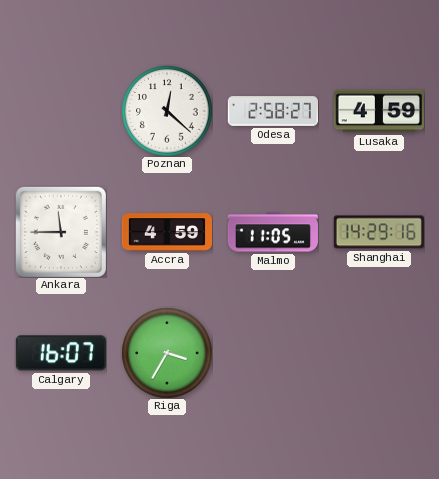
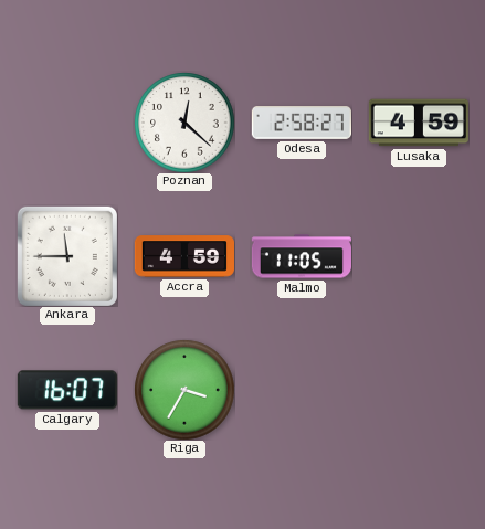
Shanghai: 14:29 -> none (379, 232)
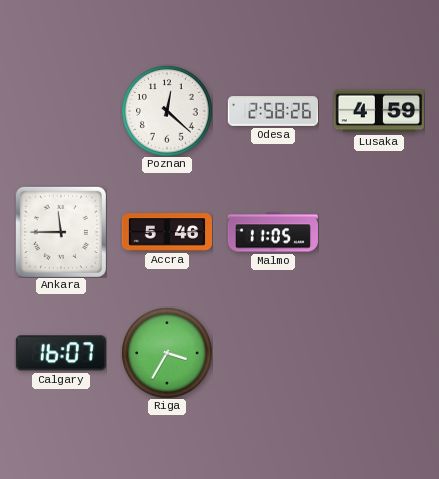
Odesa: 2:58:27 -> 2:58:26 (273, 111)
Accra: 4:59 -> 5:46 (166, 232)
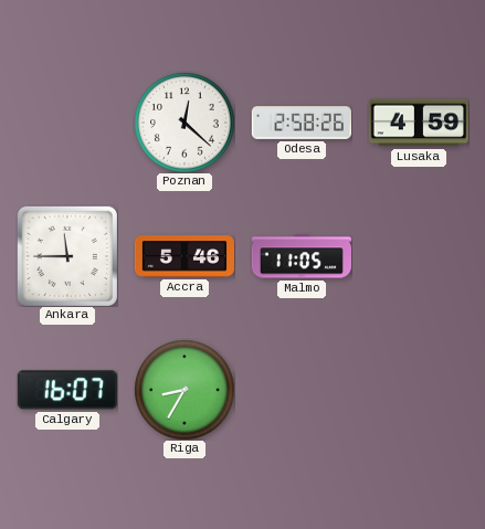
Riga: 3:35 -> 8:35 (184, 390)
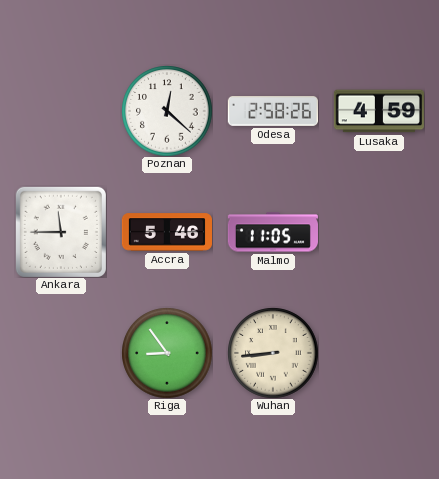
Calgary: 16:07 -> none (67, 390)
Riga: 8:35 -> 8:54 (167, 353)
Wuhan: none -> 8:44 (273, 353)
